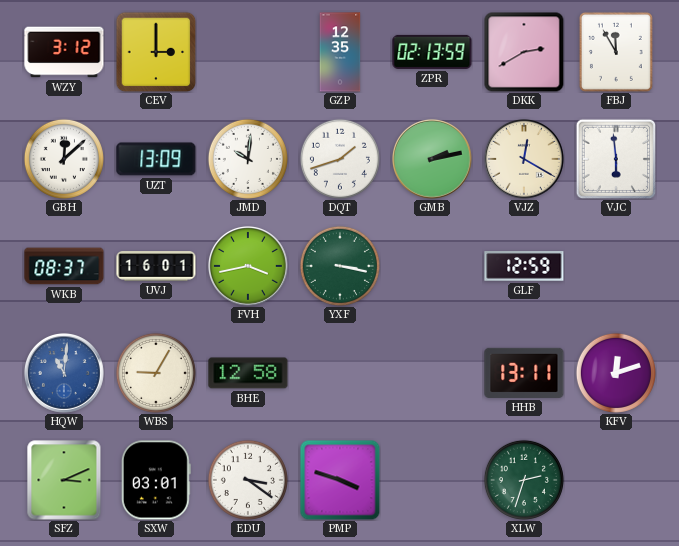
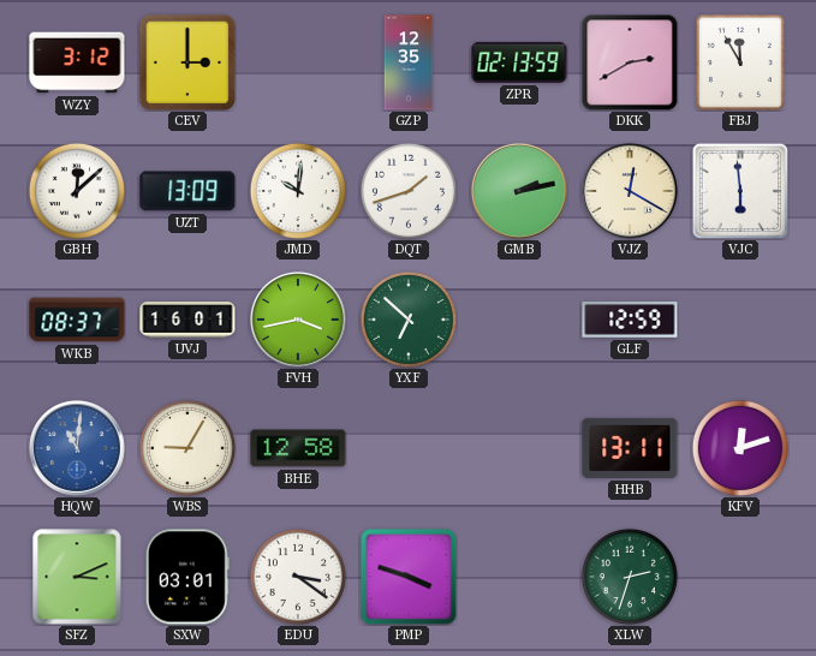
YXF: 3:17 -> 6:52 (409, 320)
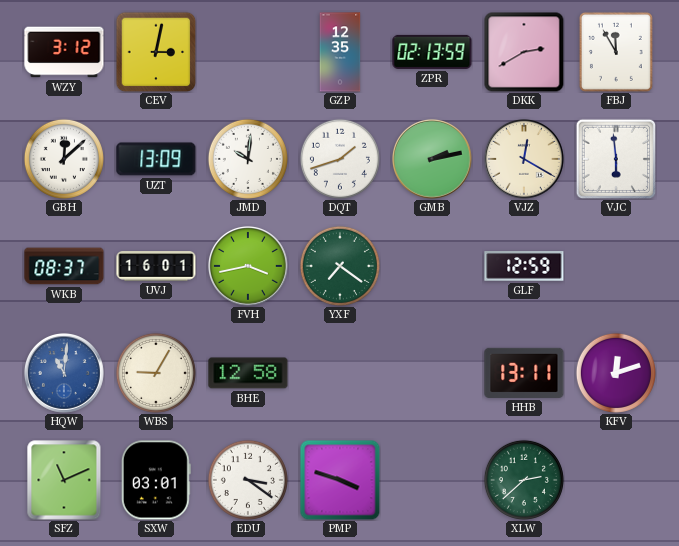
CEV: 3:00 -> 3:02 (156, 52)
YXF: 6:52 -> 7:21 (340, 266)
SFZ: 3:11 -> 11:11 (64, 480)
XLW: 2:33 -> 2:38 (524, 480)
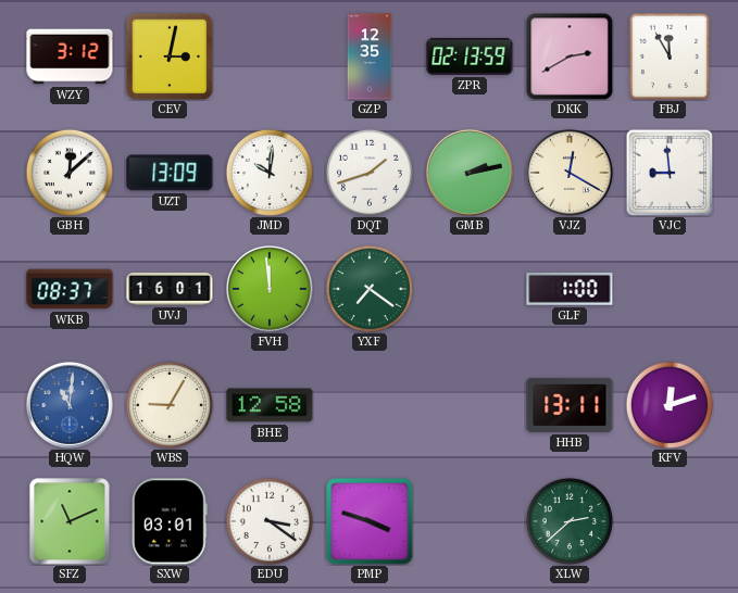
VJC: 5:59 -> 8:59 (670, 173)
FVH: 3:43 -> 11:59 (270, 289)
GLF: 12:59 -> 1:00 (570, 289)
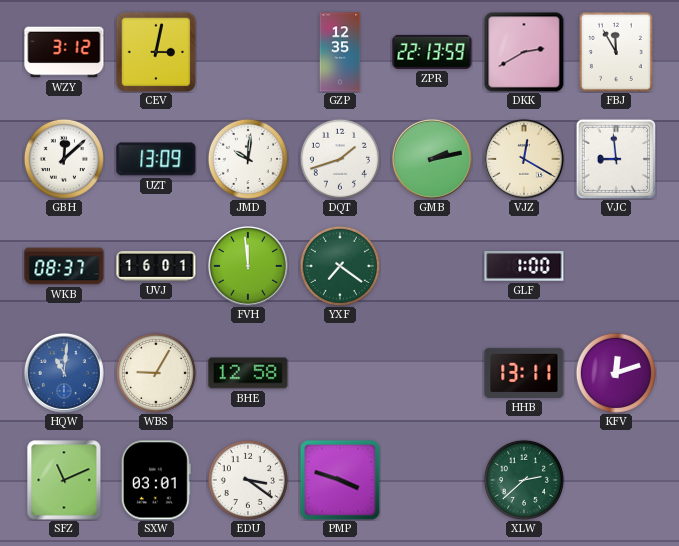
ZPR: 02:13 -> 22:13 (432, 52)
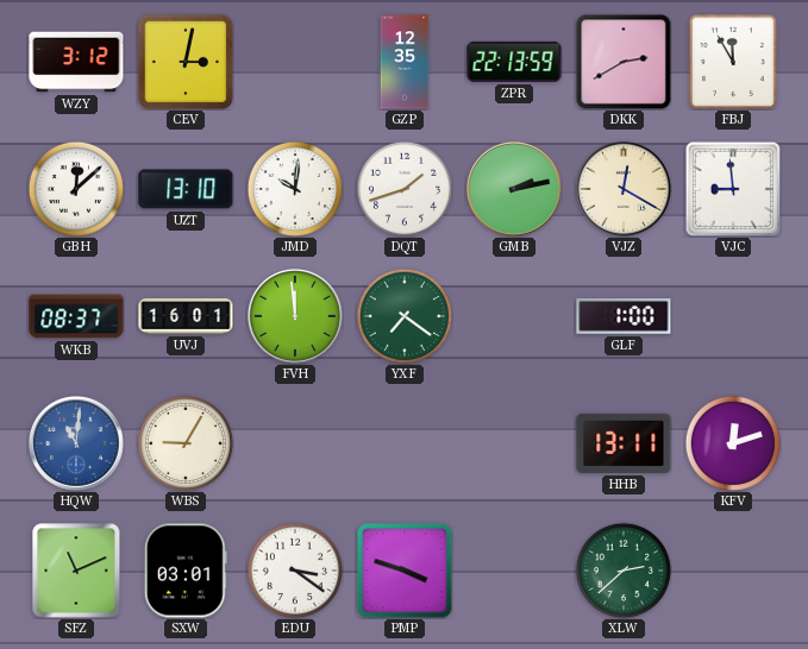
UZT: 13:09 -> 13:10 (186, 189)
BHE: 12:58 -> none (248, 373)
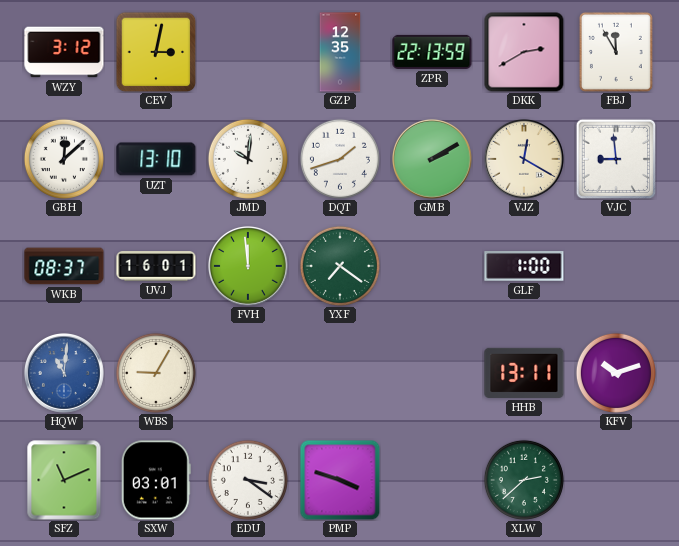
GMB: 2:13 -> 2:10 (432, 159)
KFV: 12:12 -> 10:12 (616, 373)
